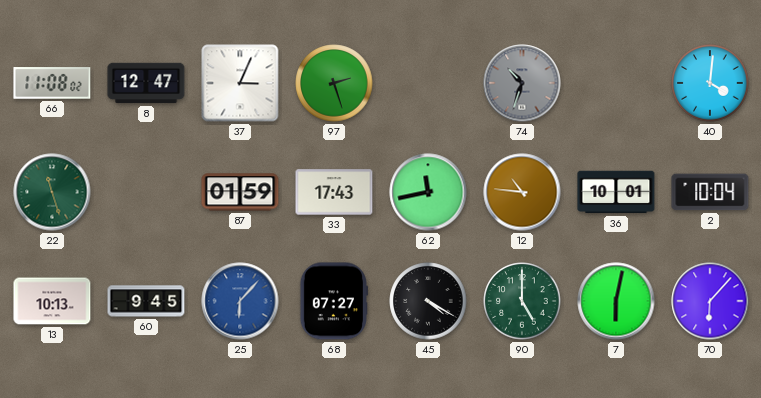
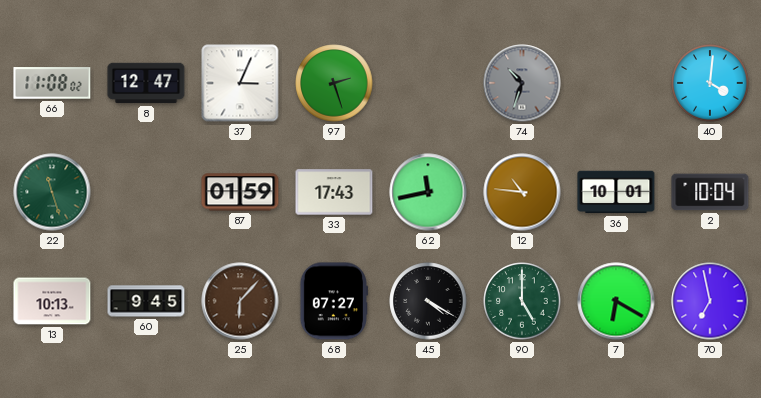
25 dial: blue -> brown (240, 301)
7: 6:02 -> 6:20 (616, 301)
70: 6:07 -> 6:58 (710, 301)
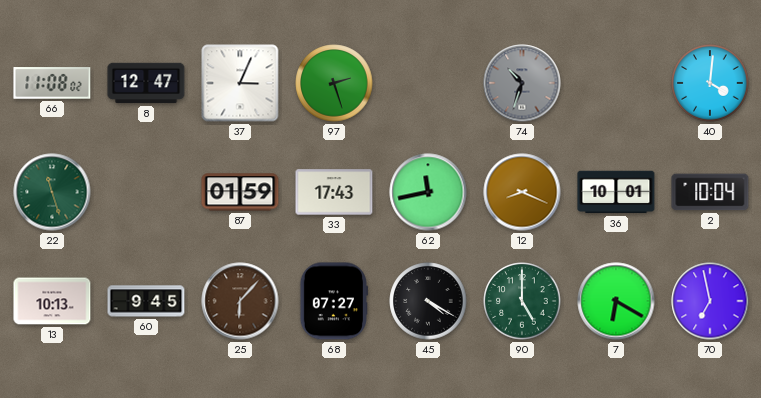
12: 10:46 -> 8:19 (522, 192)
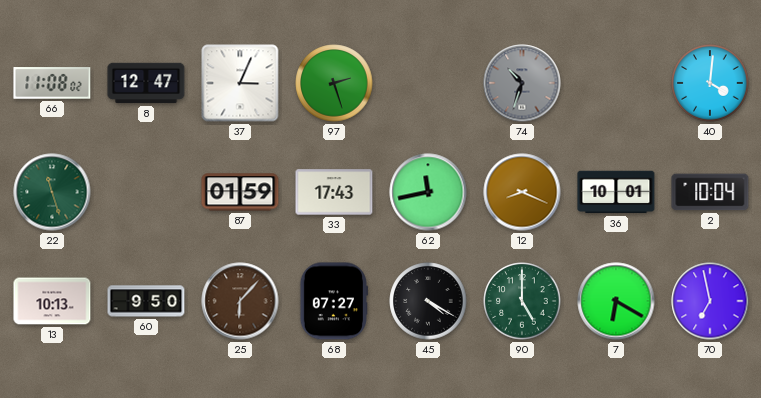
60: 9:45 -> 9:50 (146, 301)
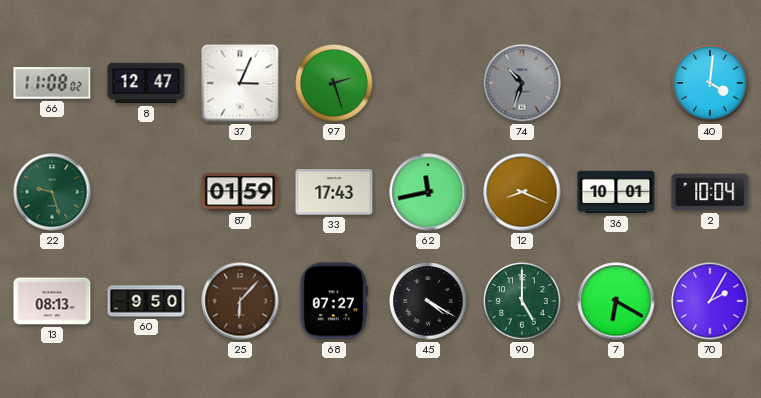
22: 11:27 -> 9:27 (52, 192)
13: 10:13 -> 08:13 (52, 301)
70: 6:58 -> 2:05 (710, 301)
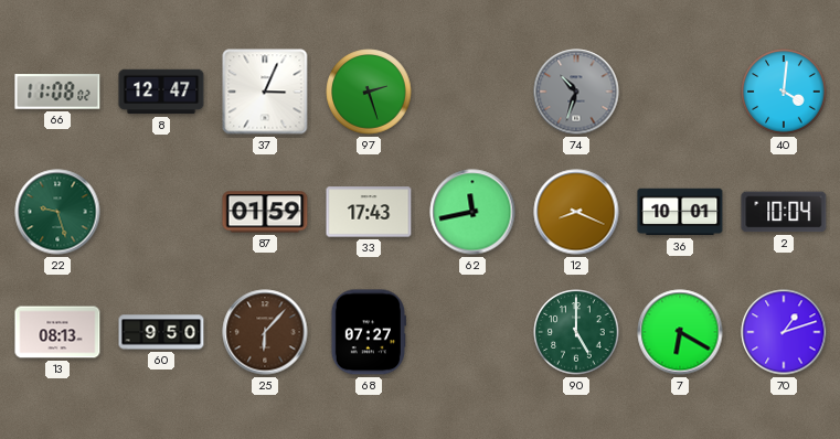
45: 4:20 -> none (428, 301)
70: 2:05 -> 1:12 (784, 332)
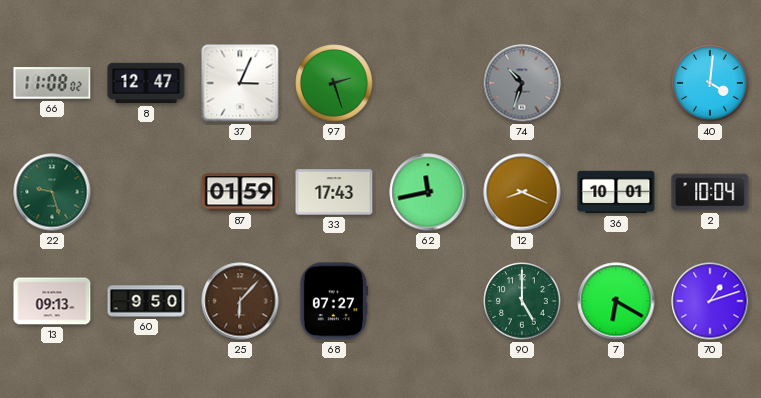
13: 08:13 -> 09:13 (52, 301)
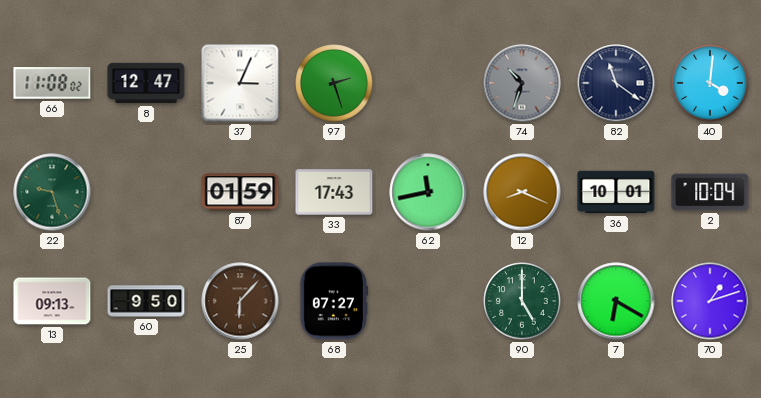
82: none -> 11:21 (616, 83)
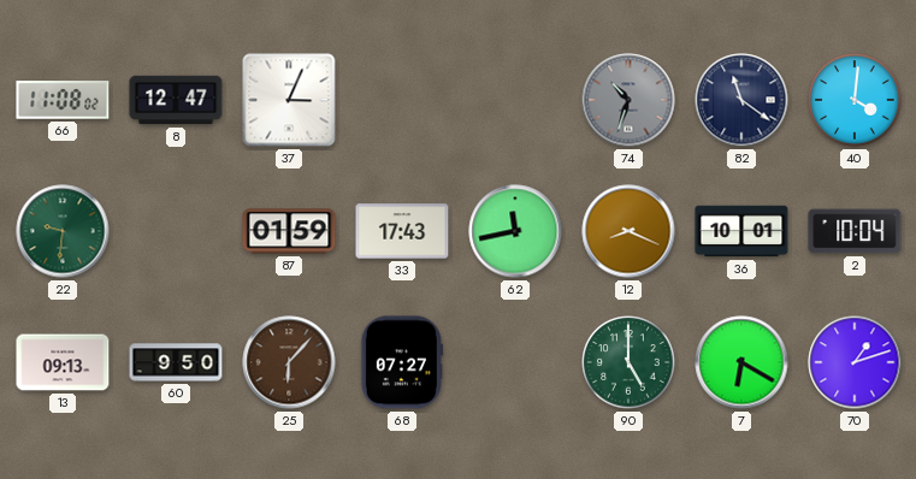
97: 2:27 -> none (334, 83)
22: 9:27 -> 9:31 (63, 231)
